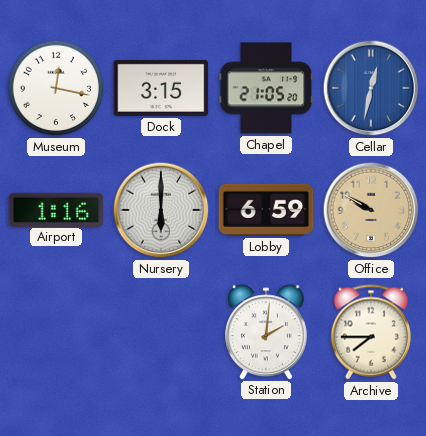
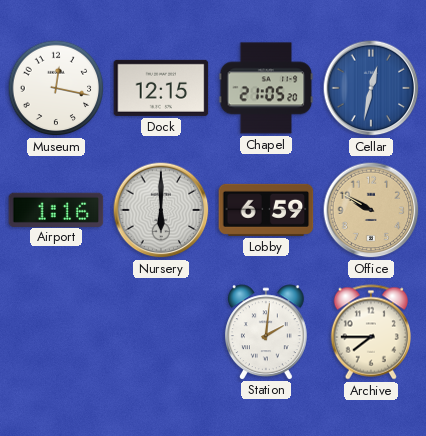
Dock: 3:15 -> 12:15 (161, 88)
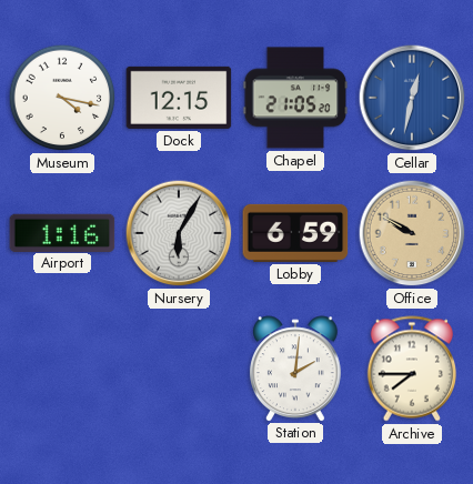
Museum: 12:17 -> 4:17 (62, 98)
Nursery: 6:00 -> 6:05 (179, 233)
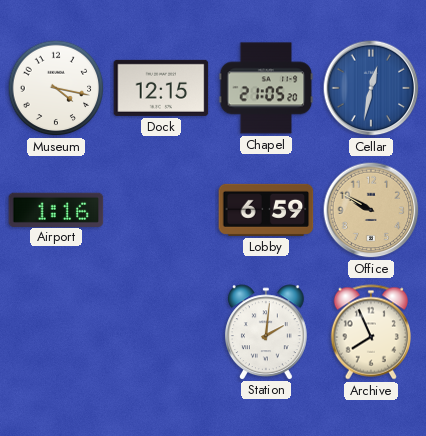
Nursery: 6:05 -> none (179, 233)
Archive: 7:45 -> 7:56 (370, 332)
